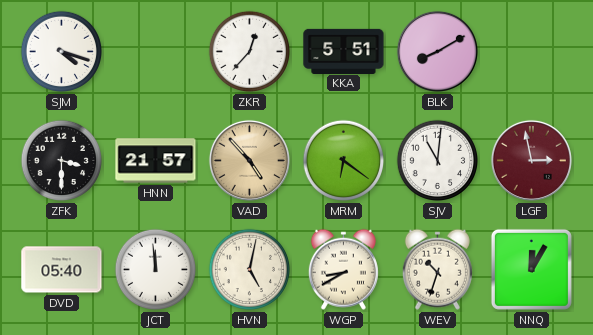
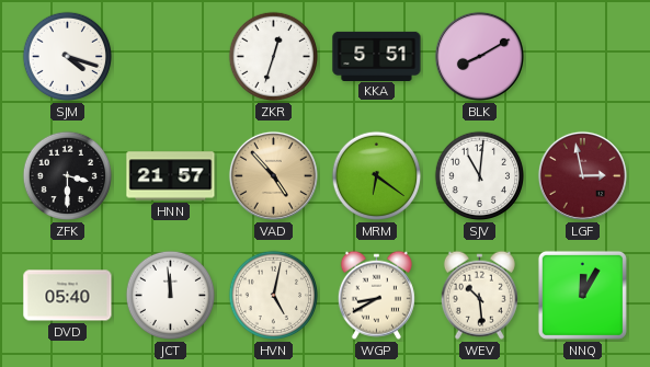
ZKR: 12:37 -> 12:33 (274, 57)
WEV: 10:33 -> 10:29 (479, 295)
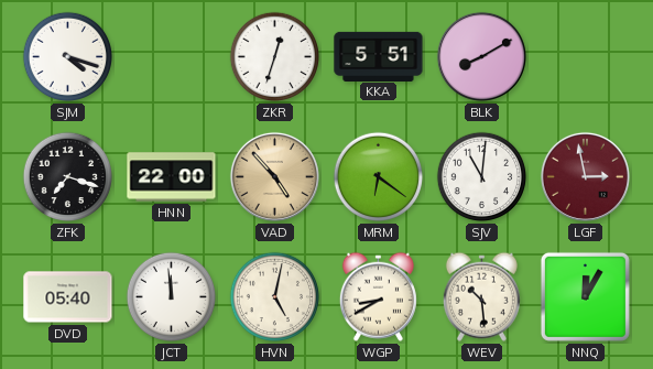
ZFK: 3:30 -> 7:18 (68, 177)
HNN: 21:57 -> 22:00 (172, 177)
